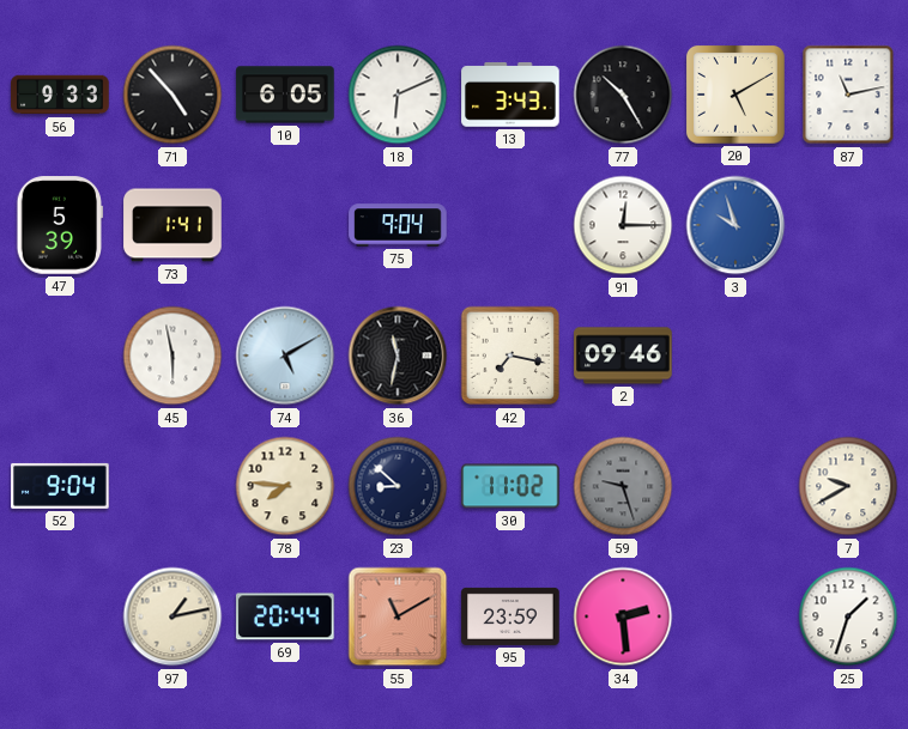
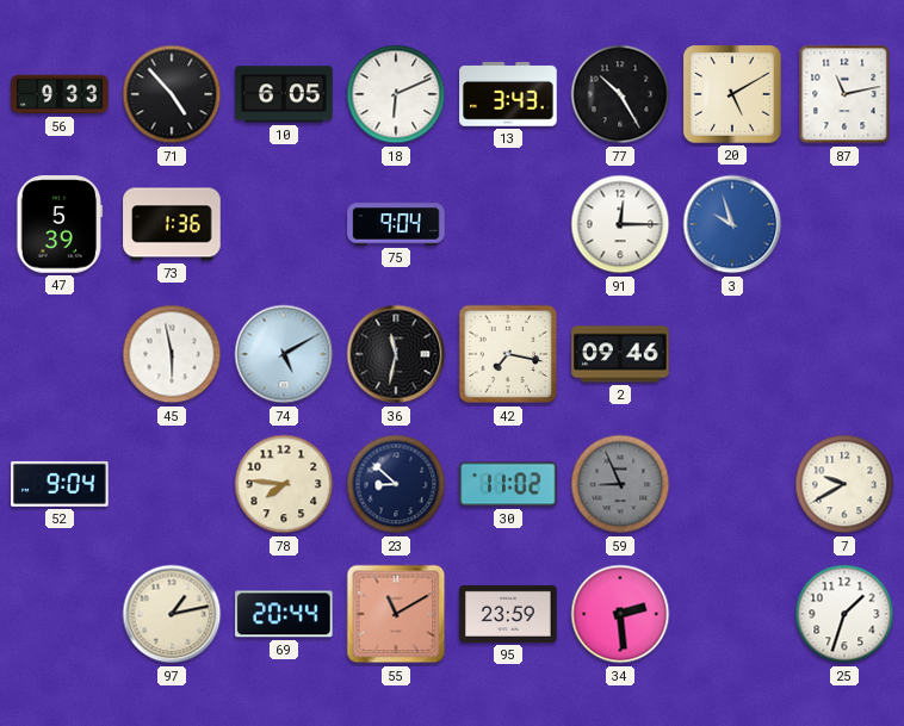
73: 1:41 -> 1:36 (172, 224)
59: 9:27 -> 8:56 (620, 484)
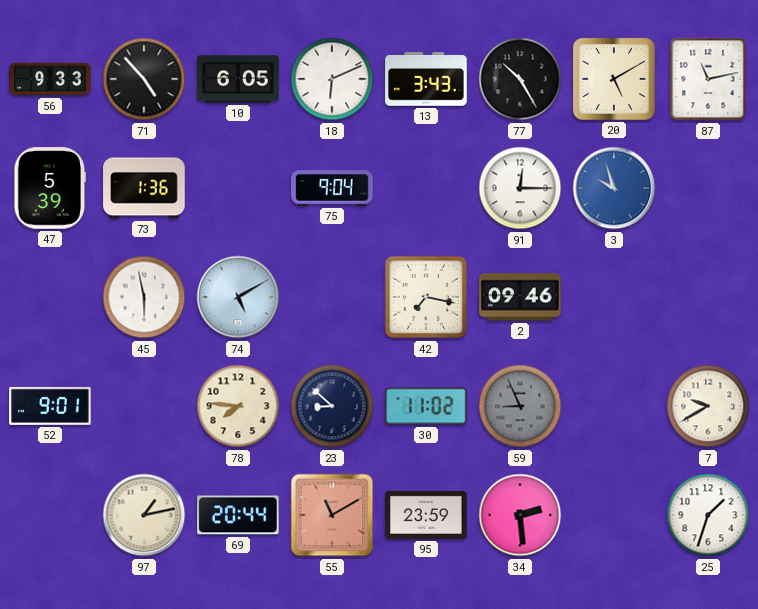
36: 11:32 -> none (396, 354)
52: 9:04 -> 9:01 (50, 406)
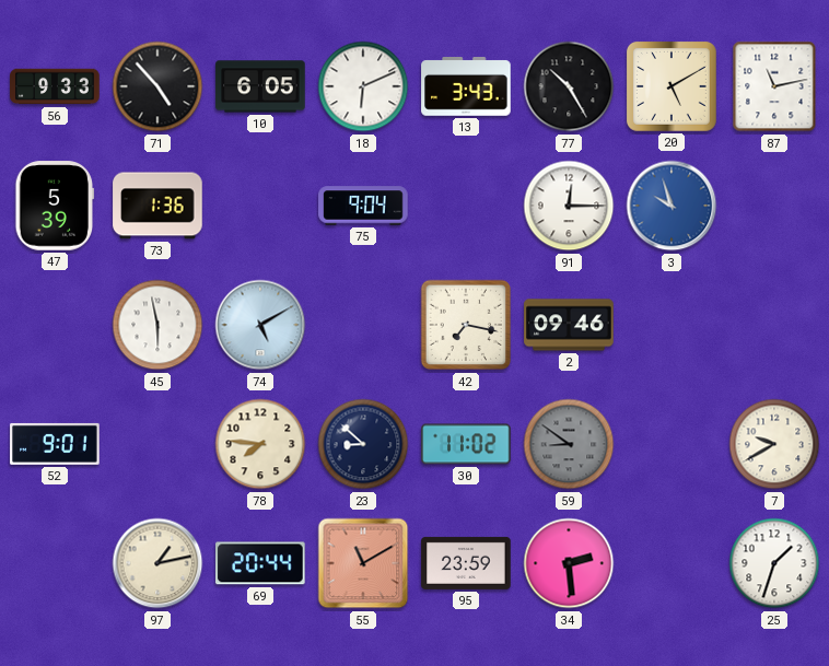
59: 8:56 -> 8:51 (569, 444)
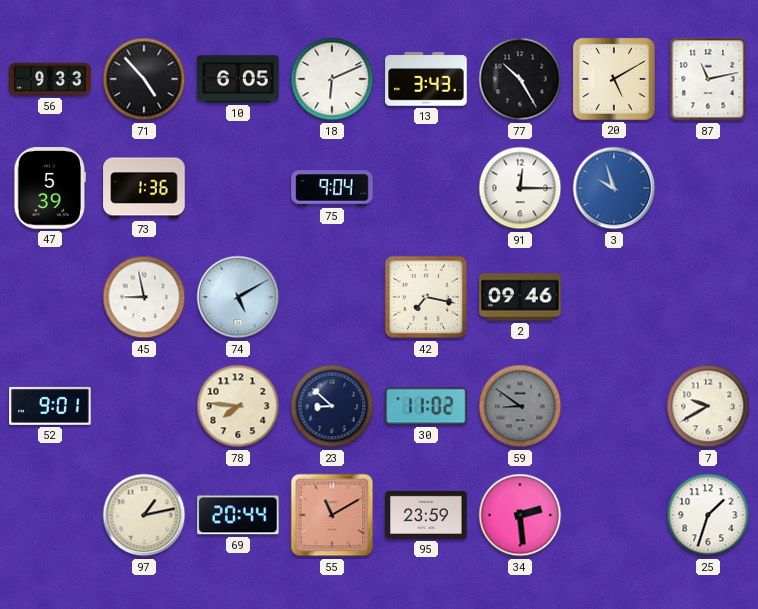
45: 5:58 -> 8:58 (144, 297)
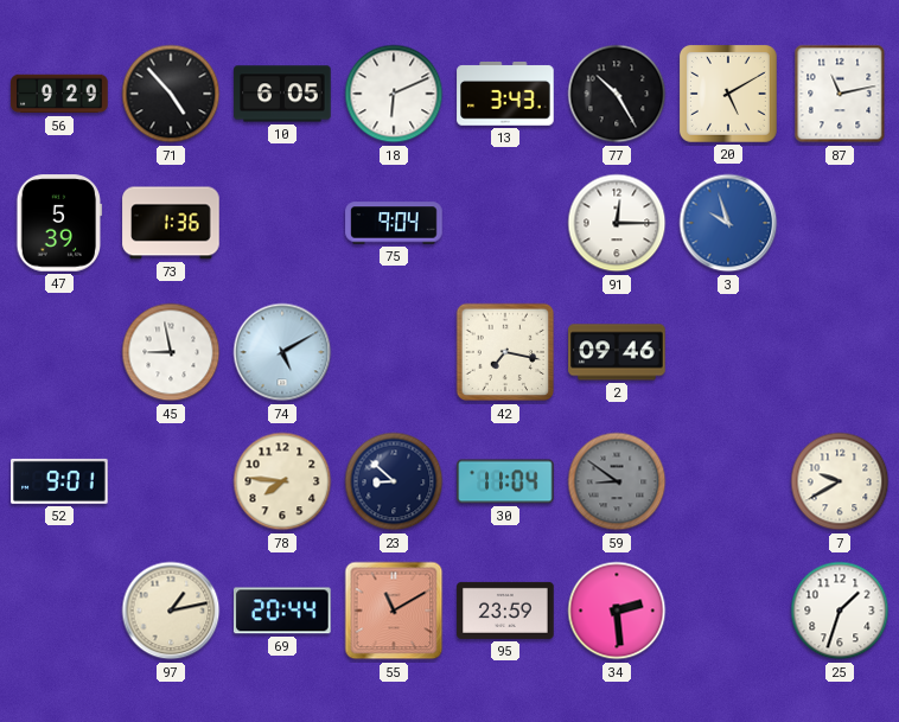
56: 9:33 -> 9:29 (59, 94)
30: 11:02 -> 11:04 (505, 481)
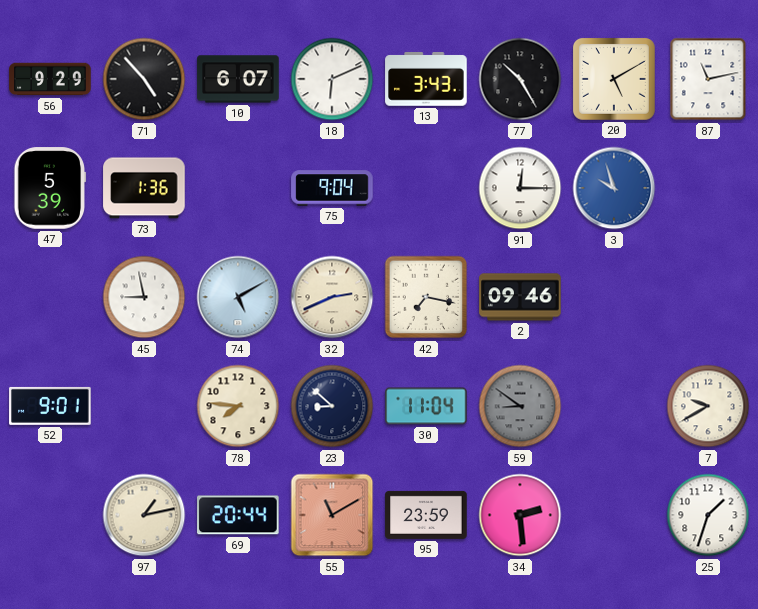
10: 6:05 -> 6:07 (238, 79)
32: none -> 2:41 (332, 297)
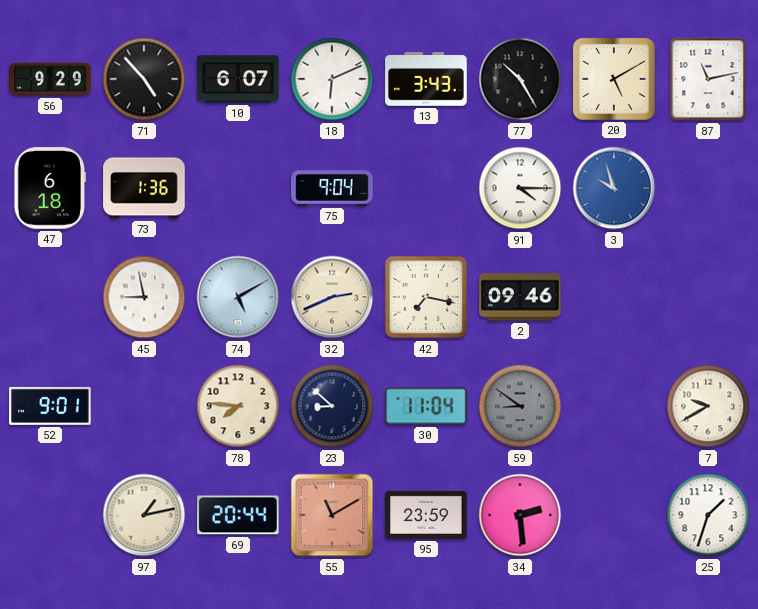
47: 5:39 -> 6:18 (50, 188)
91: 12:15 -> 4:15 (520, 188)
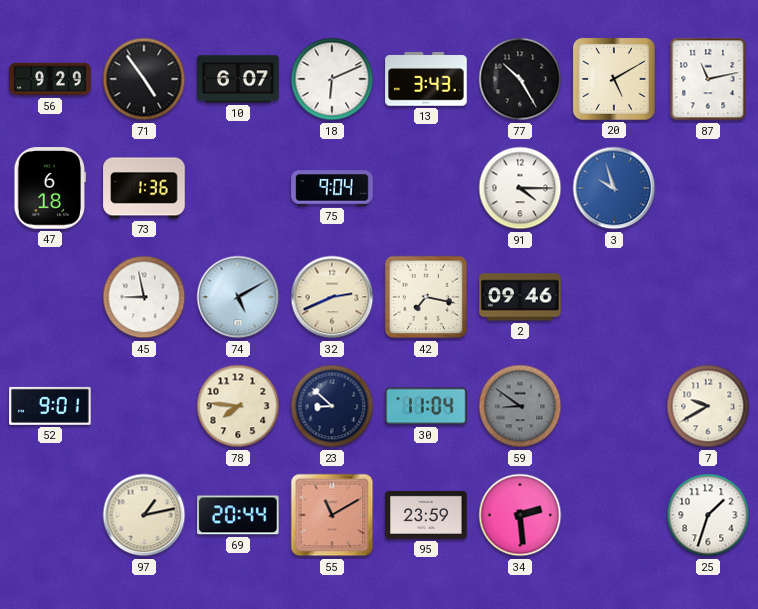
71: 4:53 -> 4:54 (144, 79)
